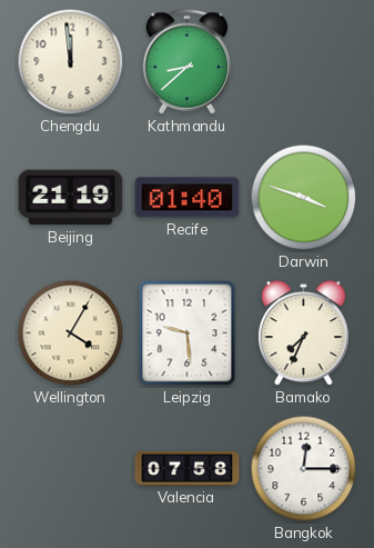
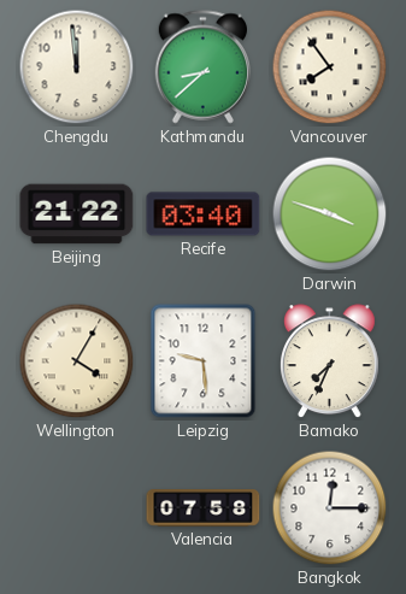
Vancouver: none -> 7:54 (330, 67)
Beijing: 21:19 -> 21:22 (77, 214)
Recife: 01:40 -> 03:40 (204, 214)
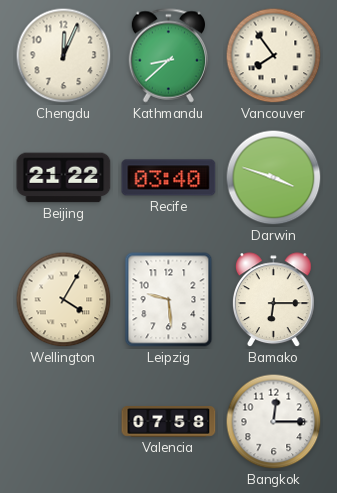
Chengdu: 11:59 -> 12:04 (64, 56)
Bamako: 7:34 -> 6:15 (273, 300)
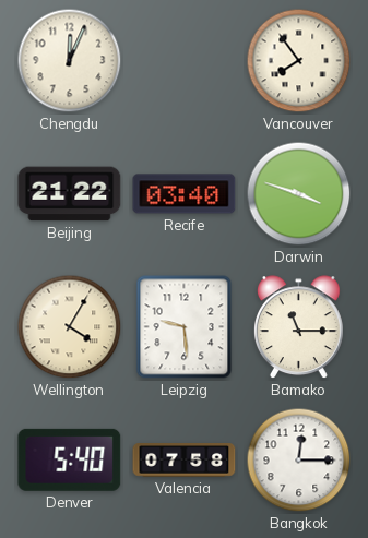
Kathmandu: 8:38 -> none (168, 56)
Bamako: 6:15 -> 11:15 (298, 327)
Denver: none -> 5:40 (70, 459)
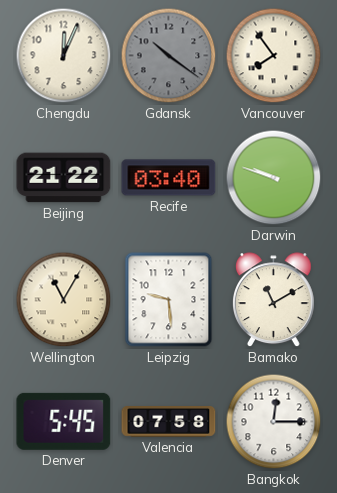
Gdansk: none -> 10:21 (169, 56)
Darwin: 3:48 -> 9:48 (274, 178)
Wellington: 4:05 -> 11:05 (64, 300)
Bamako: 11:15 -> 11:10 (273, 300)
Denver: 5:40 -> 5:45 (64, 421)
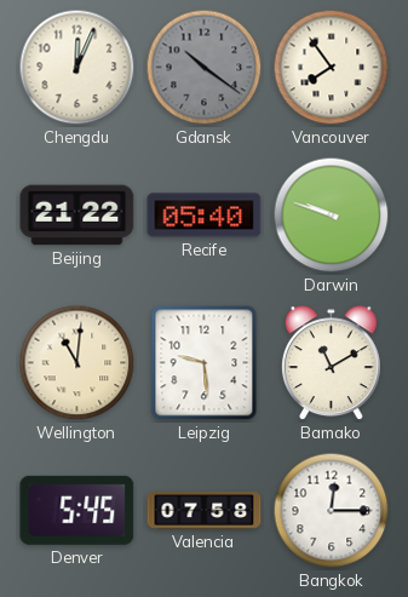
Recife: 03:40 -> 05:40 (205, 216)
Wellington: 11:05 -> 11:01 (77, 363)
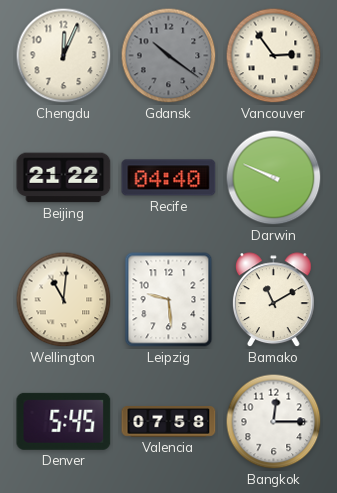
Vancouver: 7:54 -> 2:54 (274, 56)
Recife: 05:40 -> 04:40 (169, 178)
Darwin: 9:48 -> 9:49 (274, 178)
